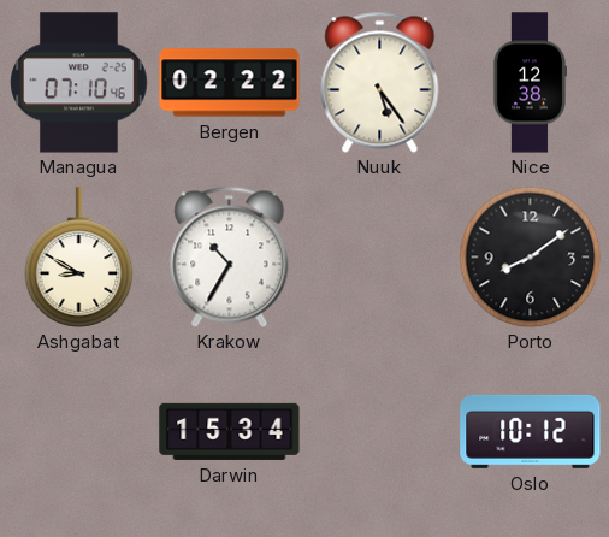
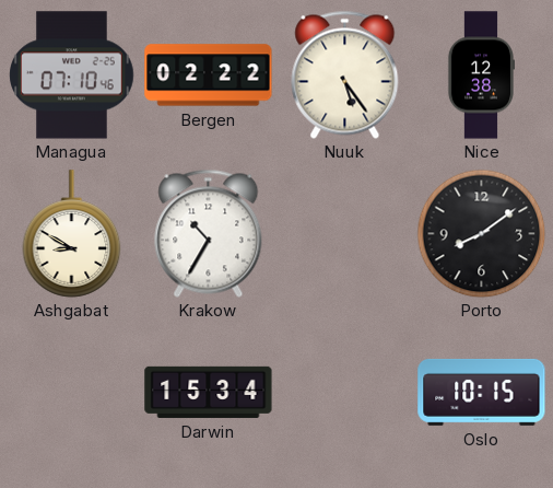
Oslo: 10:12 -> 10:15 (482, 392)
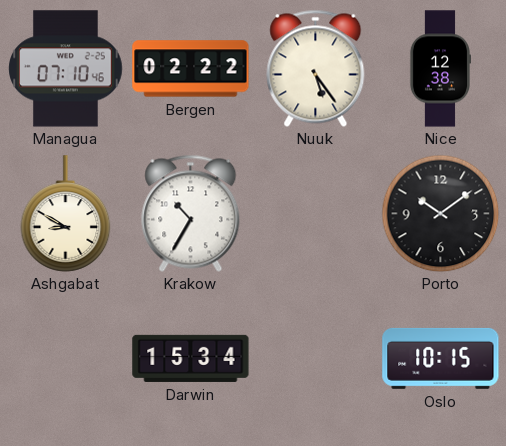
Porto: 8:09 -> 10:09 (440, 213)
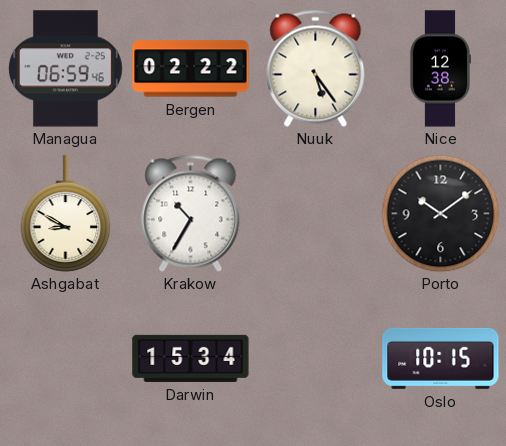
Managua: 07:10 -> 06:59 (66, 69)
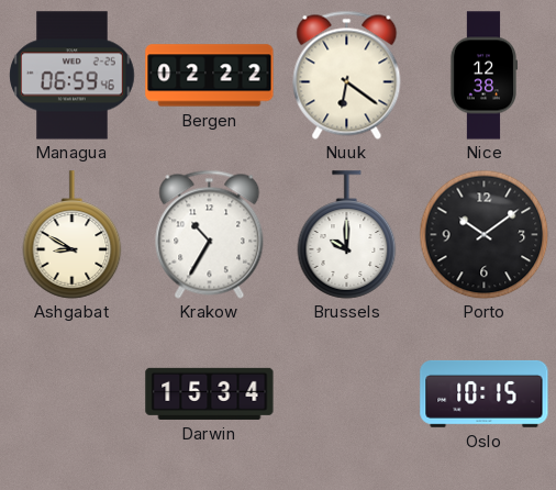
Nuuk: 5:24 -> 6:21 (347, 75)
Brussels: none -> 10:00 (347, 235)
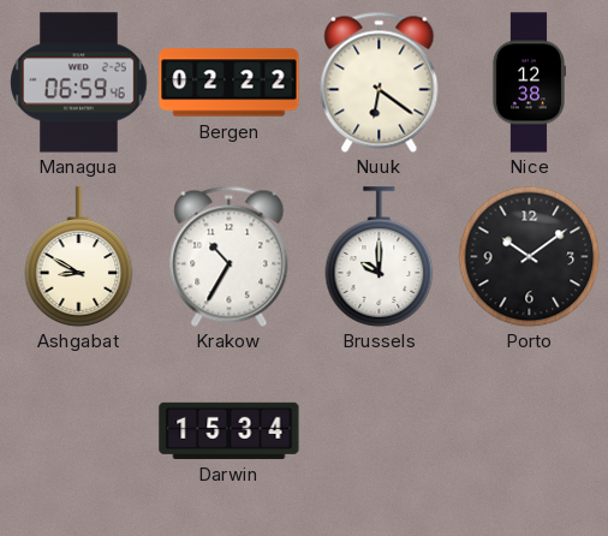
Oslo: 10:15 -> none (485, 393)
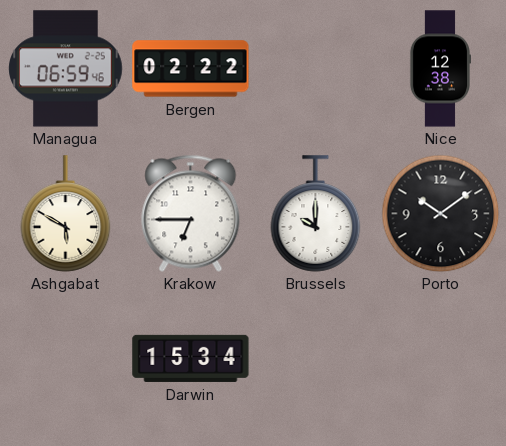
Nuuk: 6:21 -> none (380, 82)
Ashgabat: 8:50 -> 5:50 (66, 214)
Krakow: 10:35 -> 6:45 (191, 213)
